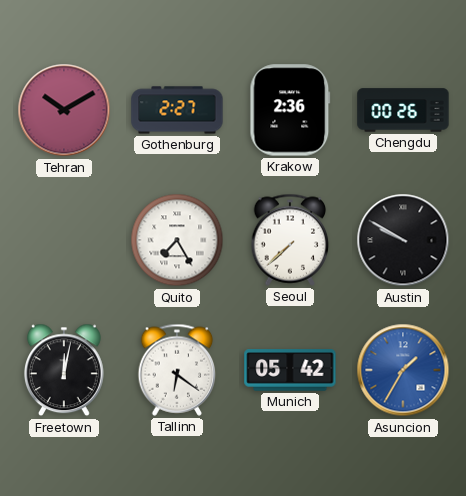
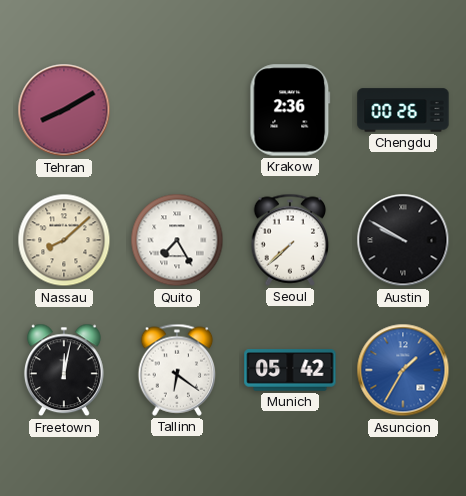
Tehran: 10:10 -> 8:10 (64, 110)
Gothenburg: 2:27 -> none (177, 110)
Nassau: none -> 8:08 (64, 240)
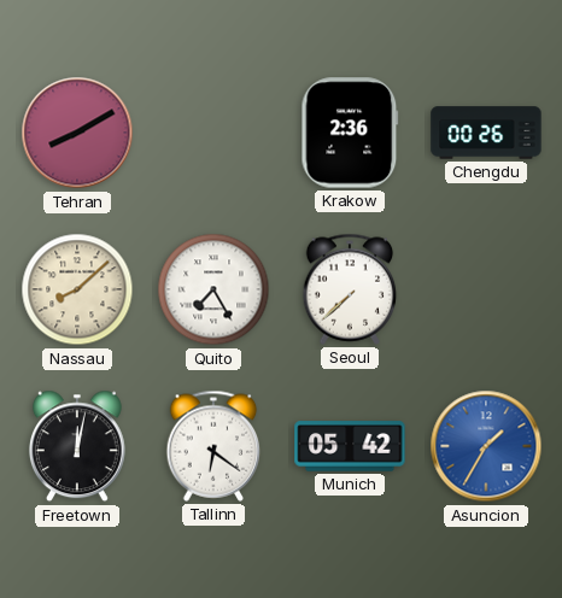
Austin: 9:50 -> none (403, 240)
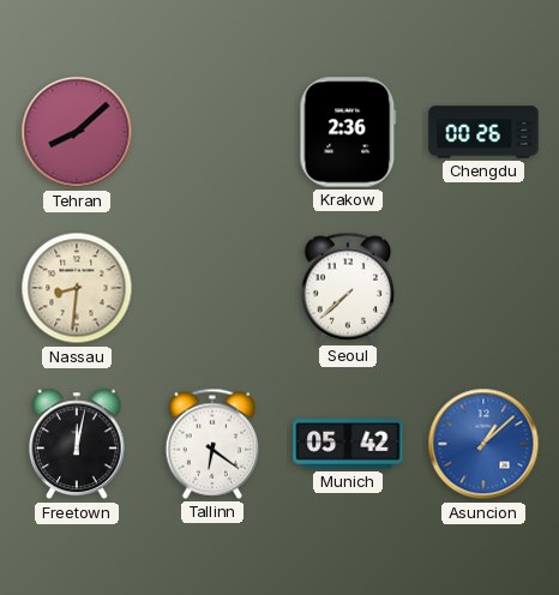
Tehran: 8:10 -> 8:08 (77, 132)
Nassau: 8:08 -> 8:31 (77, 288)
Quito: 7:25 -> none (213, 289)
Asuncion: 1:35 -> 1:08 (483, 444)
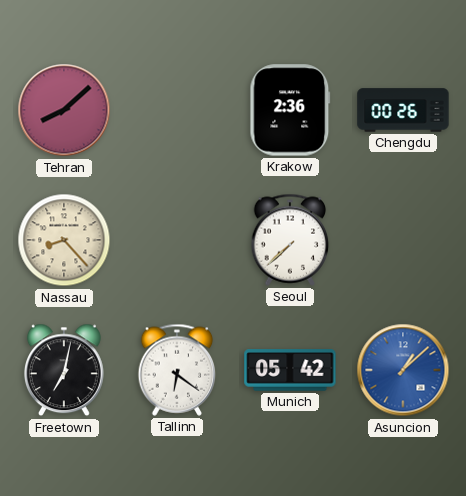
Nassau: 8:31 -> 8:23 (64, 240)
Freetown: 12:02 -> 7:02 (64, 370)
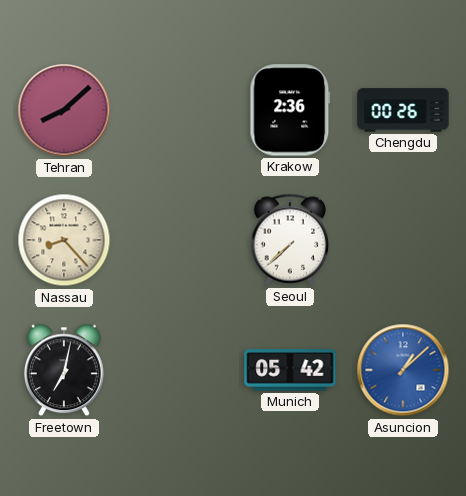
Tallinn: 6:21 -> none (177, 370)
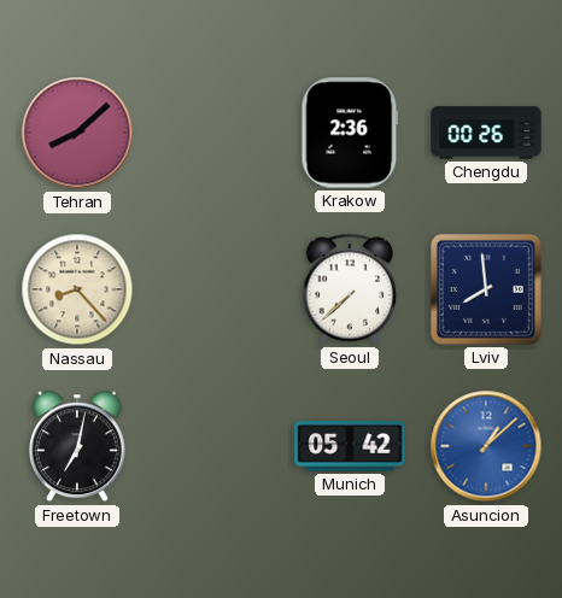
Lviv: none -> 7:59 (486, 289)
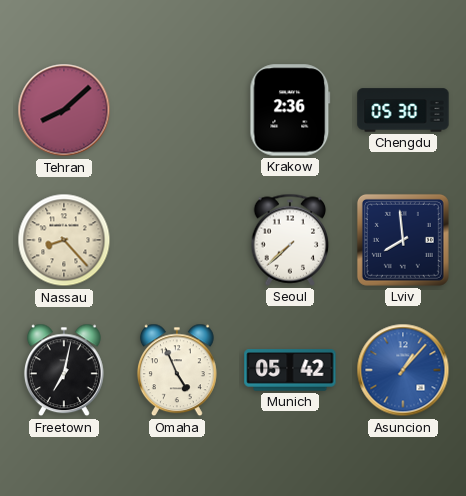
Chengdu: 00:26 -> 05:30 (403, 110)
Omaha: none -> 4:56 (177, 370)
Asuncion: 1:08 -> 1:07 (403, 370)
